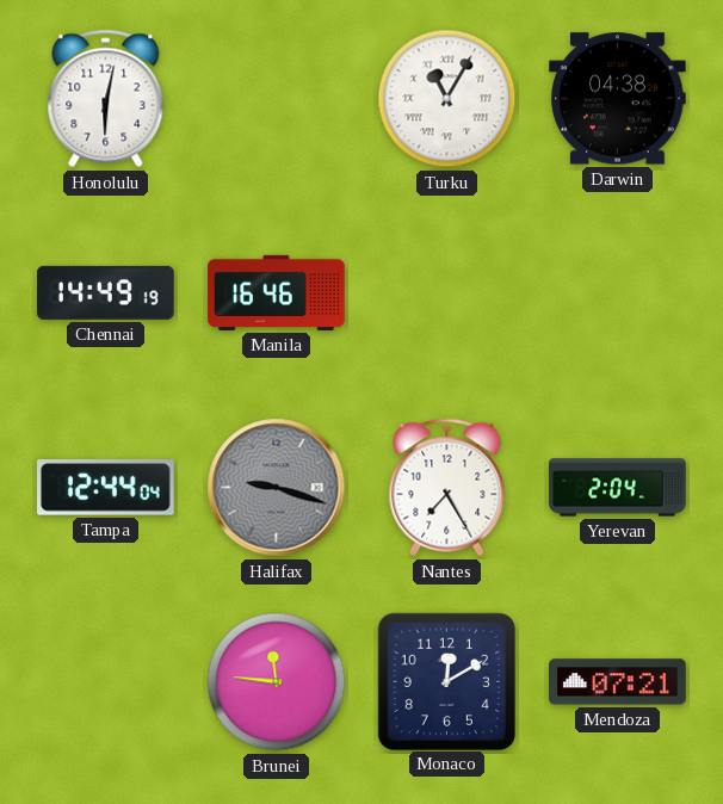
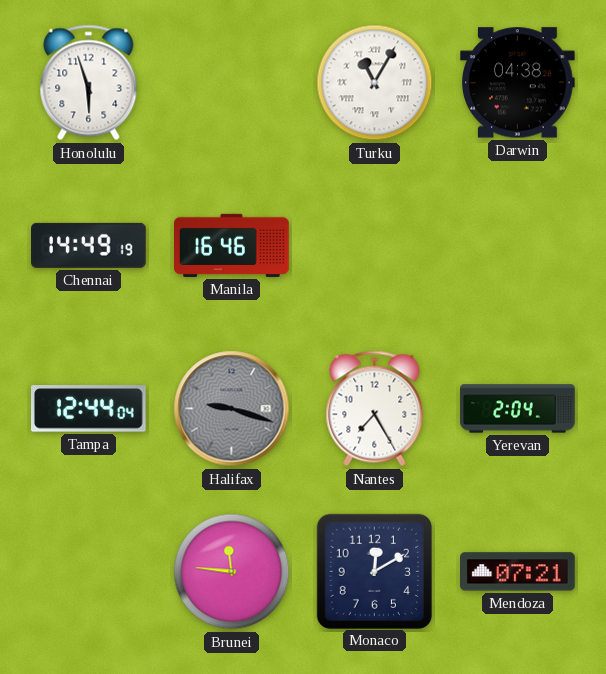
Honolulu: 6:02 -> 5:57 (89, 83)
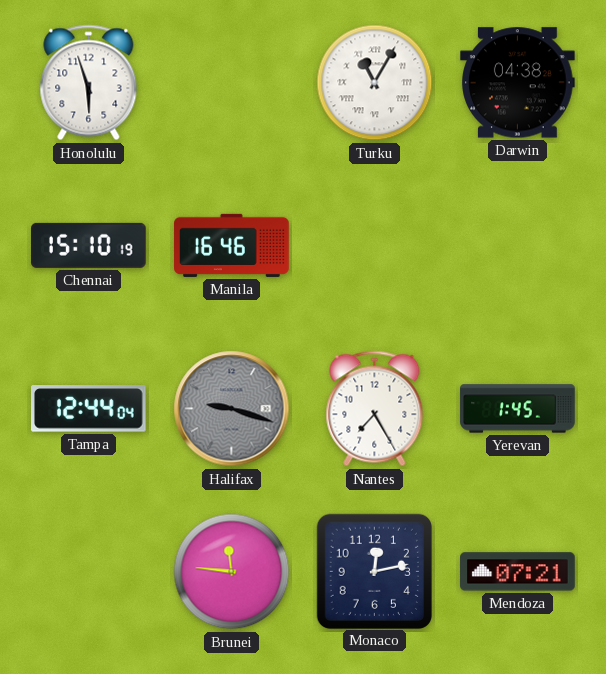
Chennai: 14:49 -> 15:10 (89, 245)
Yerevan: 2:04 -> 1:45 (518, 409)
Monaco: 12:10 -> 12:13 (374, 571)
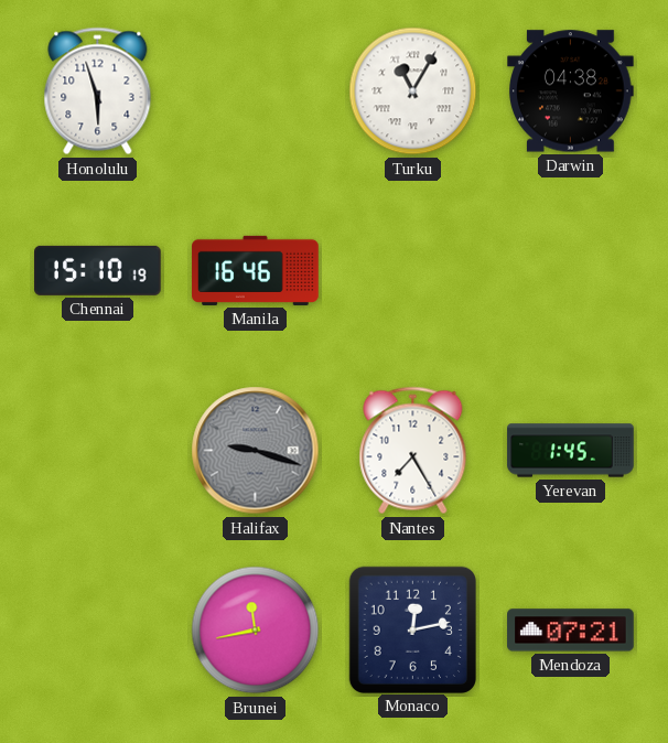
Tampa: 12:44 -> none (89, 409)
Brunei: 11:46 -> 11:43 (256, 631)
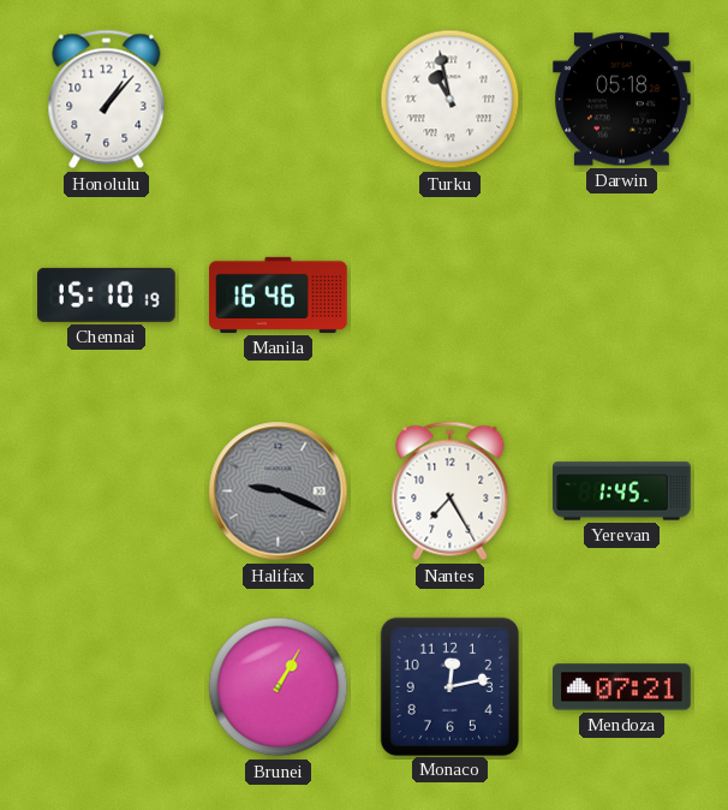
Honolulu: 5:57 -> 1:07 (107, 100)
Turku: 11:05 -> 10:58 (450, 100)
Darwin: 04:38 -> 05:18 (622, 100)
Halifax: 9:18 -> 9:19 (279, 492)
Brunei: 11:43 -> 1:05 (279, 687)
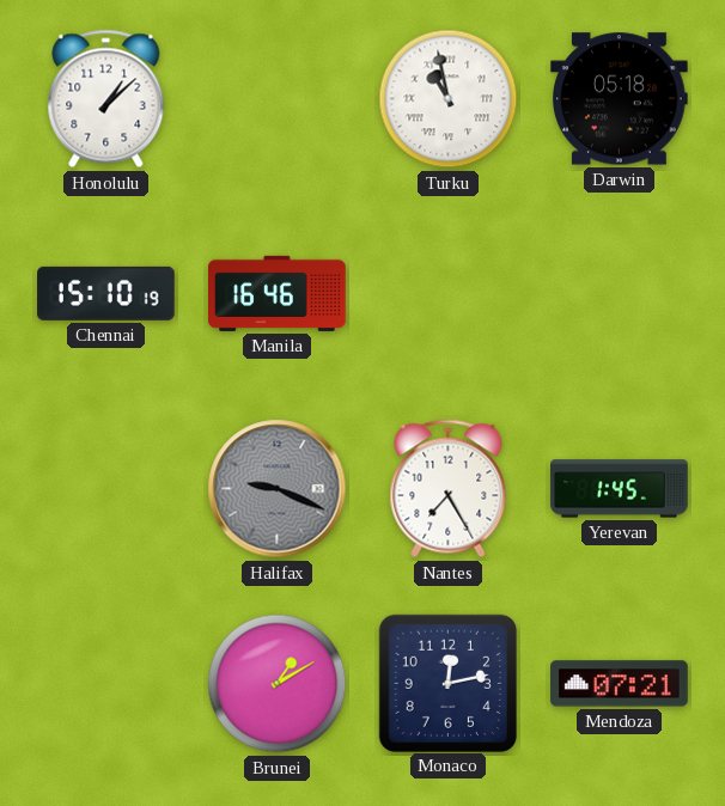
Honolulu: 1:07 -> 1:08 (106, 99)
Brunei: 1:05 -> 1:10 (278, 684)
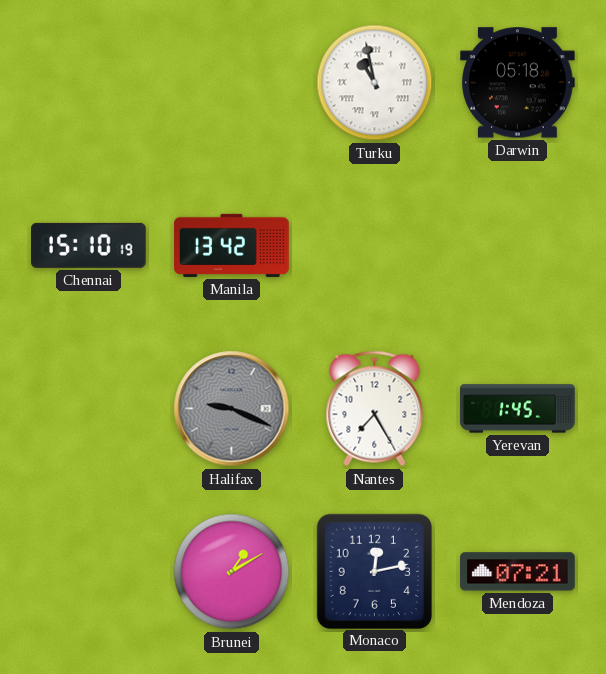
Honolulu: 1:08 -> none (106, 99)
Manila: 16:46 -> 13:42 (232, 245)
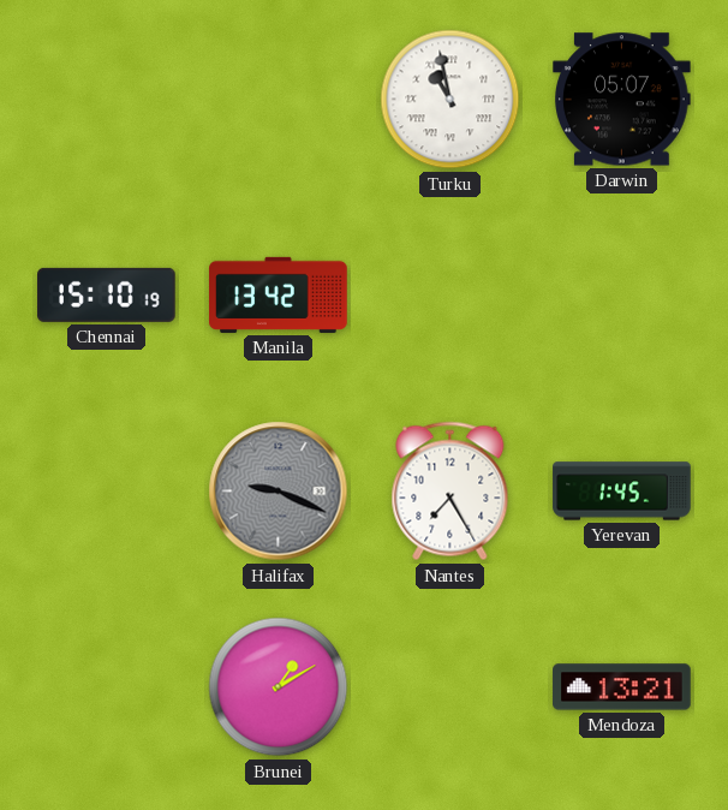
Darwin: 05:18 -> 05:07 (622, 100)
Monaco: 12:13 -> none (374, 571)
Mendoza: 07:21 -> 13:21 (622, 687)
